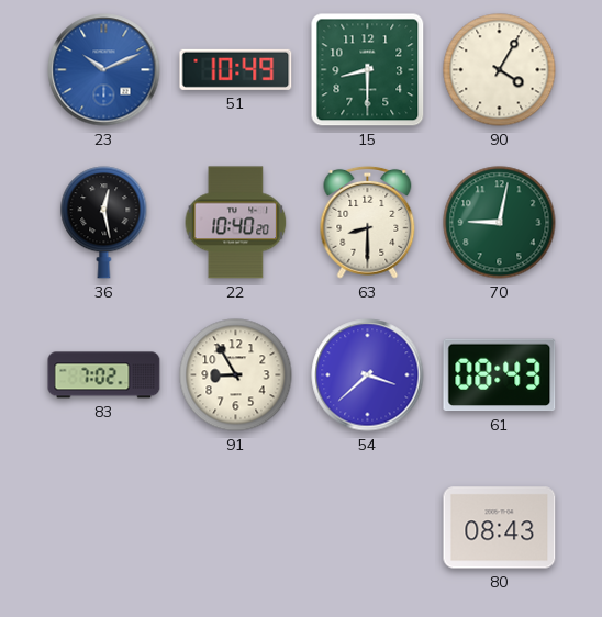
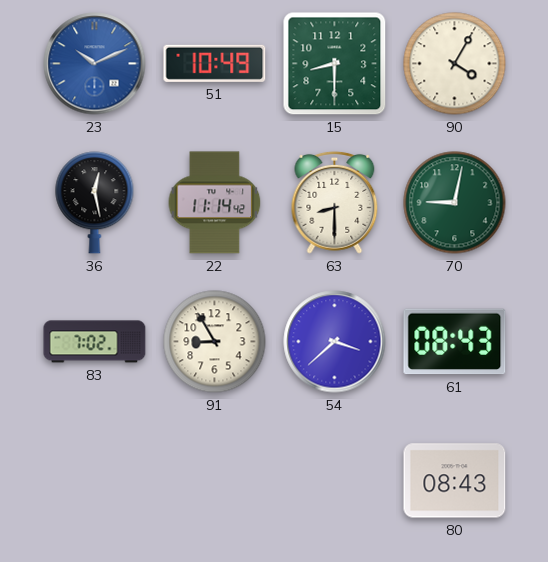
22: 10:40 -> 11:14 (215, 203)
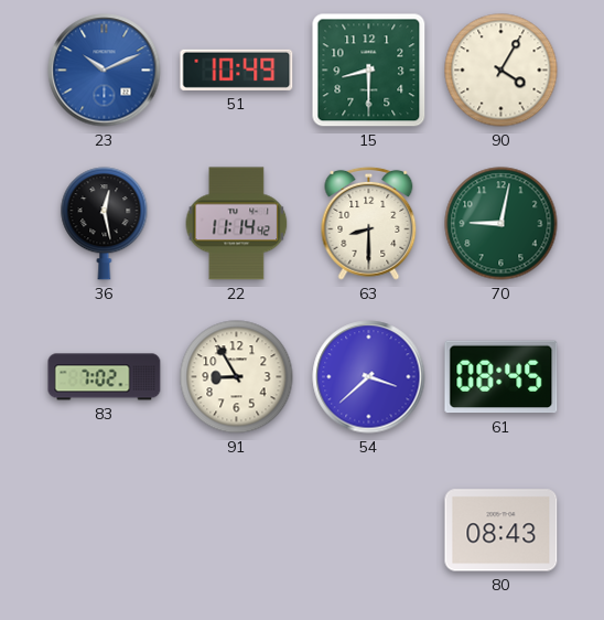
61: 08:43 -> 08:45 (501, 377)
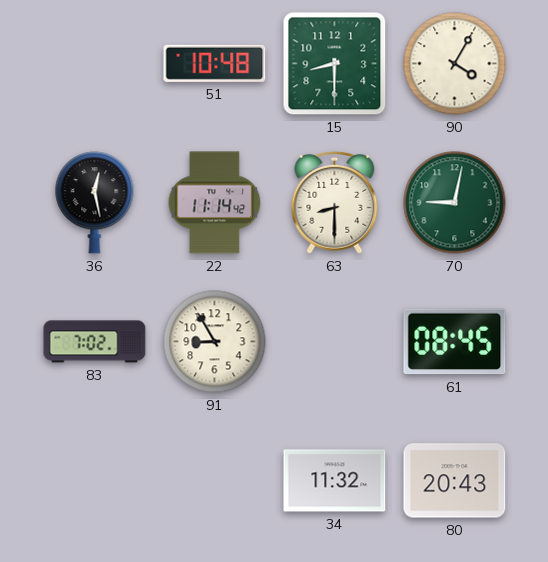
23: 10:11 -> none (105, 71)
51: 10:49 -> 10:48 (215, 63)
54: 3:38 -> none (369, 377)
34: none -> 11:32 (335, 481)
80: 08:43 -> 20:43 (455, 481)
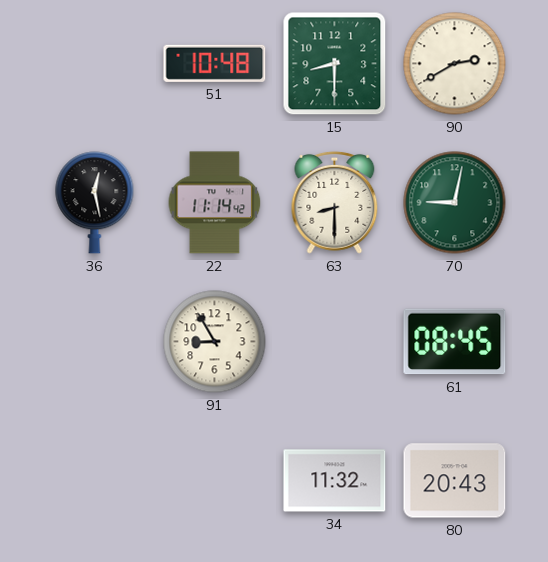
90: 4:05 -> 2:40 (455, 64)
83: 7:02 -> none (95, 342)
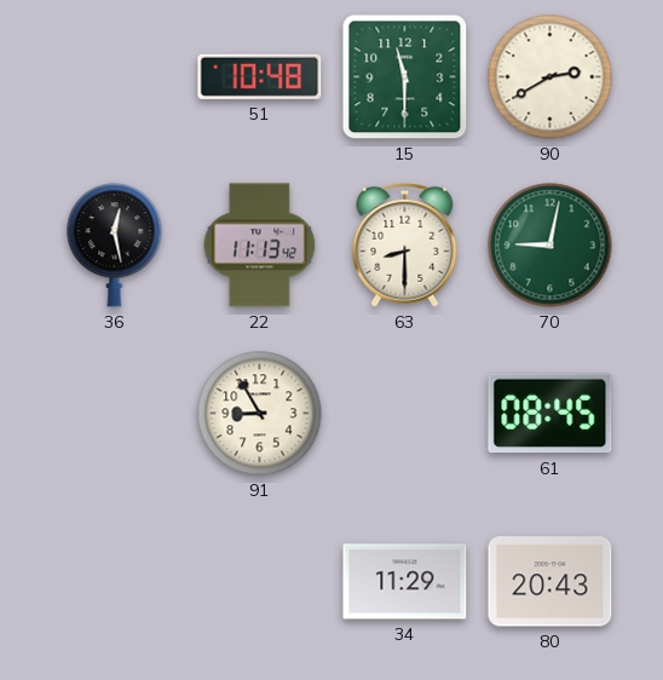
15: 8:30 -> 11:30 (405, 77)
22: 11:14 -> 11:13 (260, 246)
34: 11:32 -> 11:29 (405, 582)
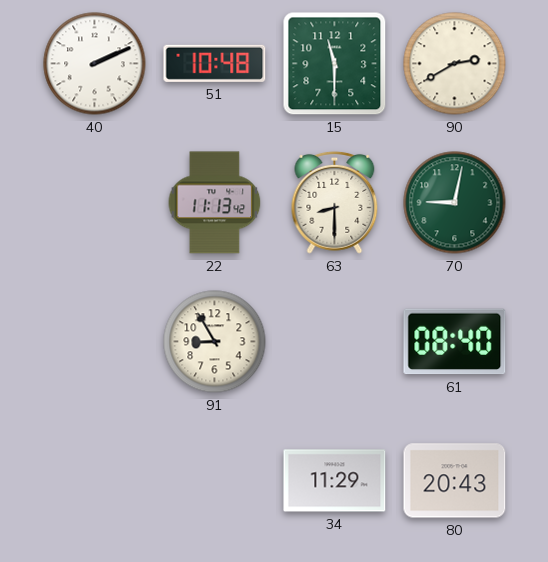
40: none -> 2:11 (95, 64)
36: 12:28 -> none (115, 246)
61: 08:45 -> 08:40 (455, 342)
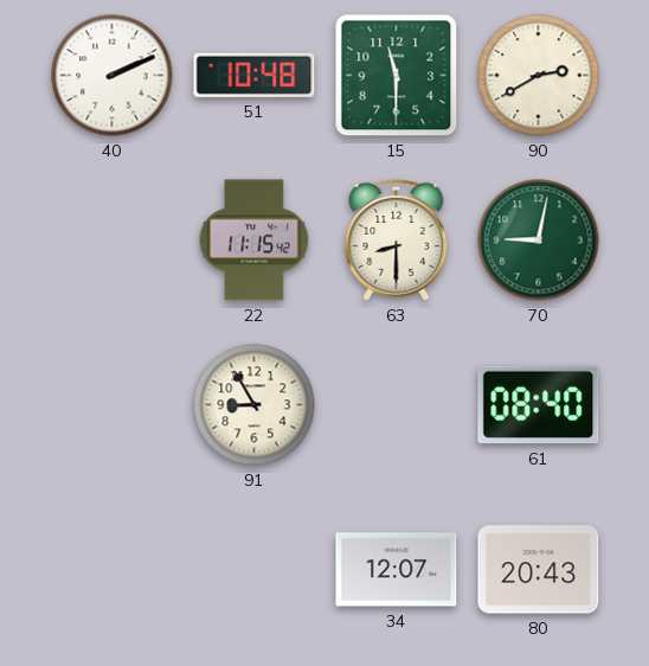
22: 11:13 -> 11:15 (255, 241)
34: 11:29 -> 12:07 (397, 570)
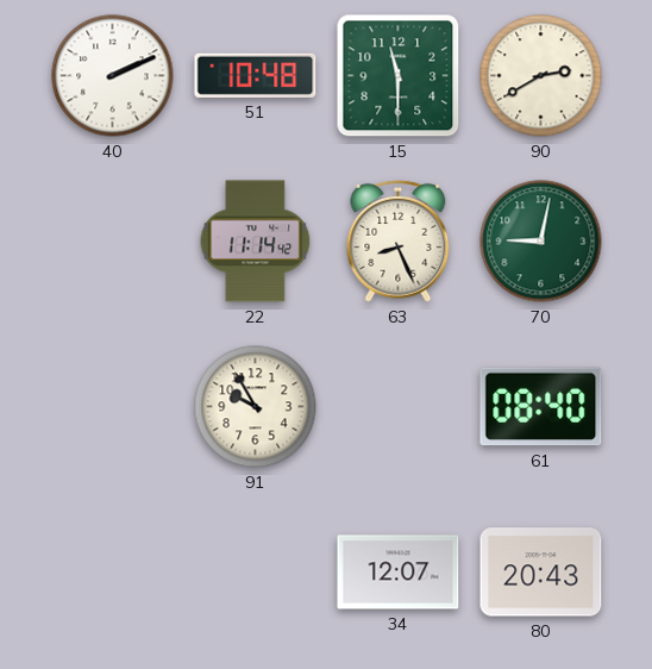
22: 11:15 -> 11:14 (256, 242)
63: 8:30 -> 8:26 (399, 240)
91: 8:55 -> 9:55 (256, 407)
